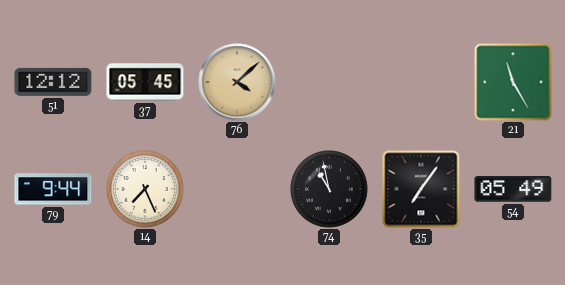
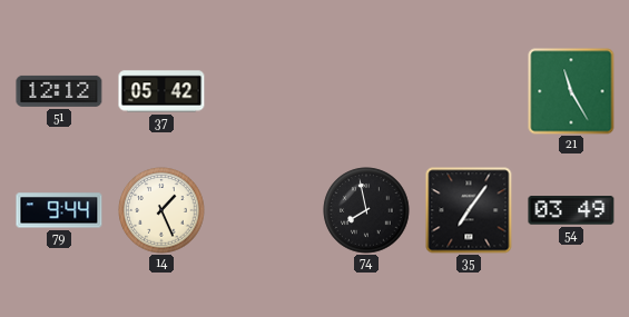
37: 05:45 -> 05:42 (161, 91)
76: 4:08 -> none (237, 82)
14: 7:26 -> 1:26 (161, 210)
74: 10:58 -> 7:58 (366, 210)
54: 05:49 -> 03:49 (571, 210)
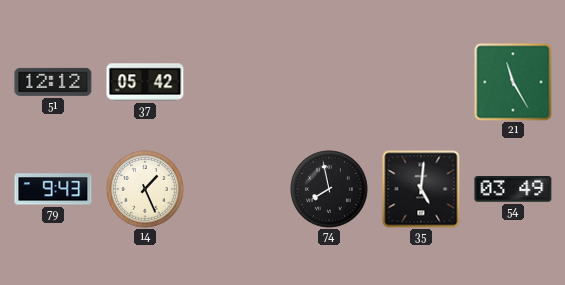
79: 9:44 -> 9:43 (53, 189)
35: 7:06 -> 5:01 (421, 189)
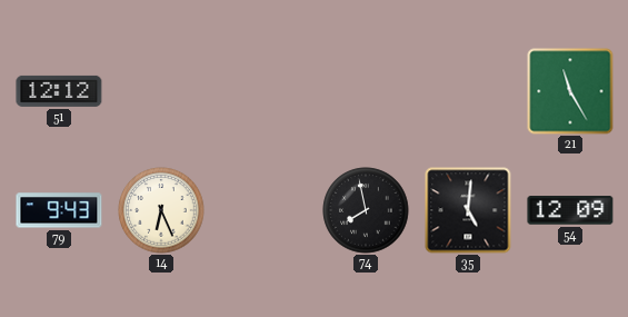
37: 05:42 -> none (145, 82)
14: 1:26 -> 6:26 (161, 210)
54: 03:49 -> 12:09 (570, 210)
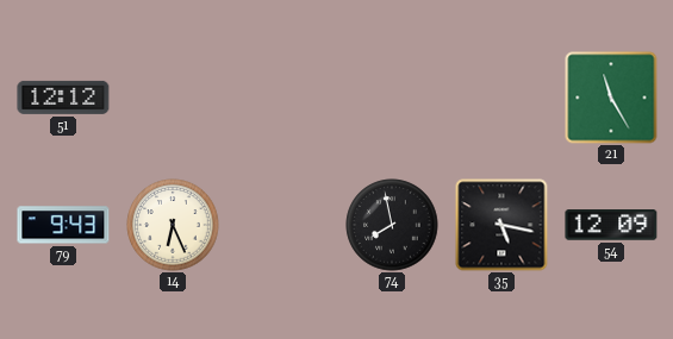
35: 5:01 -> 5:17 (501, 225)
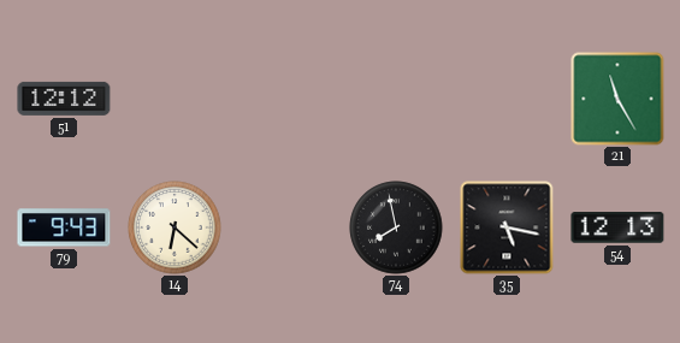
14: 6:26 -> 6:22 (175, 227)
54: 12:09 -> 12:13 (617, 227)
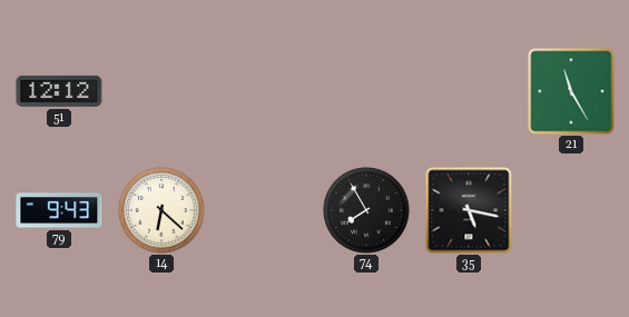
74: 7:58 -> 7:55 (366, 210)
54: 12:13 -> none (617, 227)
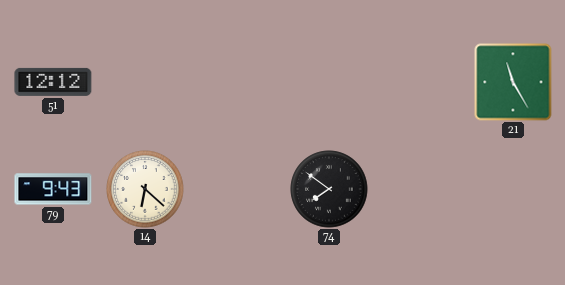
74: 7:55 -> 7:51 (329, 189)
35: 5:17 -> none (469, 210)
